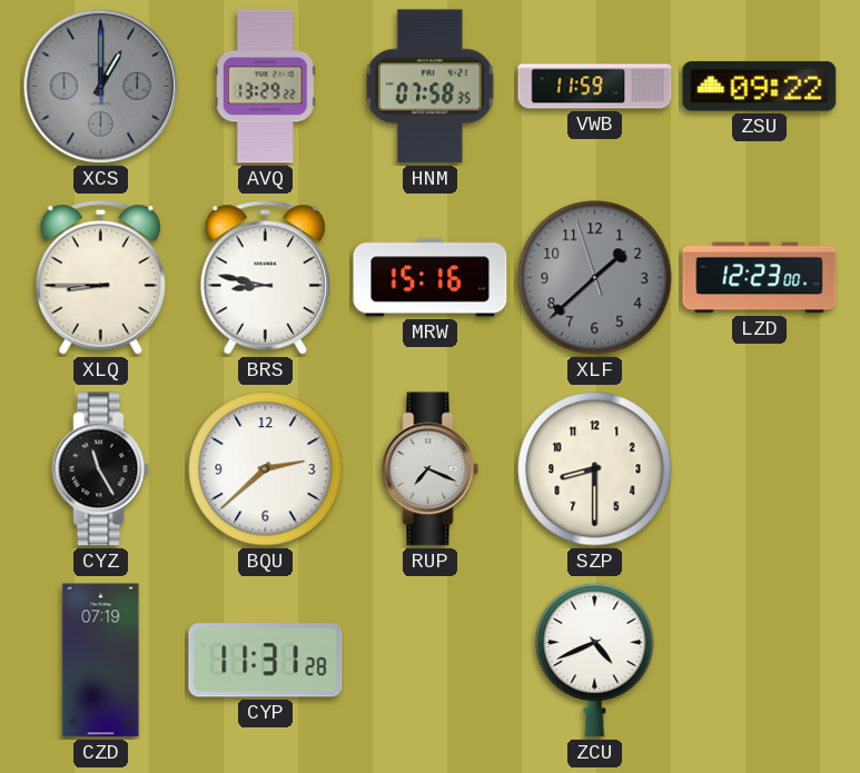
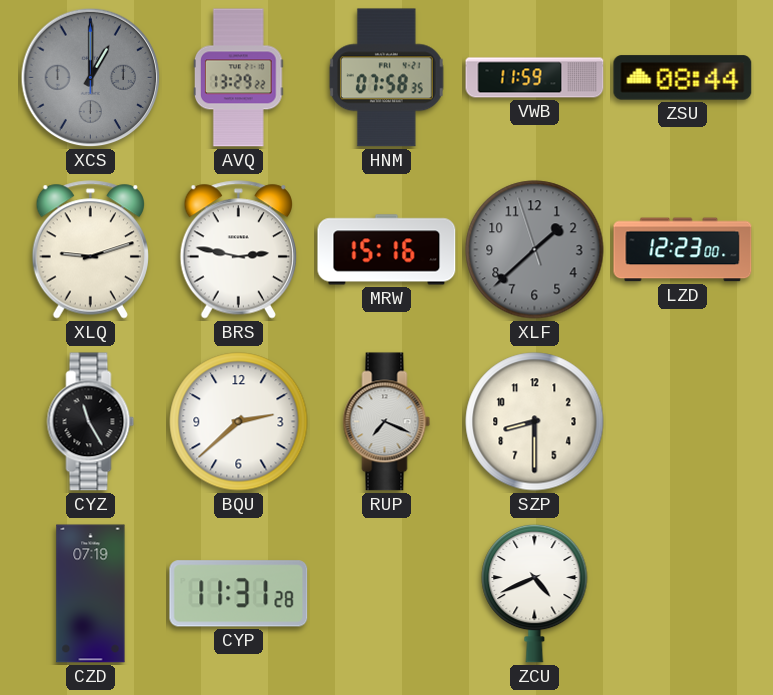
ZSU: 09:22 -> 08:44 (683, 78)
XLQ: 8:45 -> 9:12 (90, 250)
BRS: 8:47 -> 2:47 (238, 250)
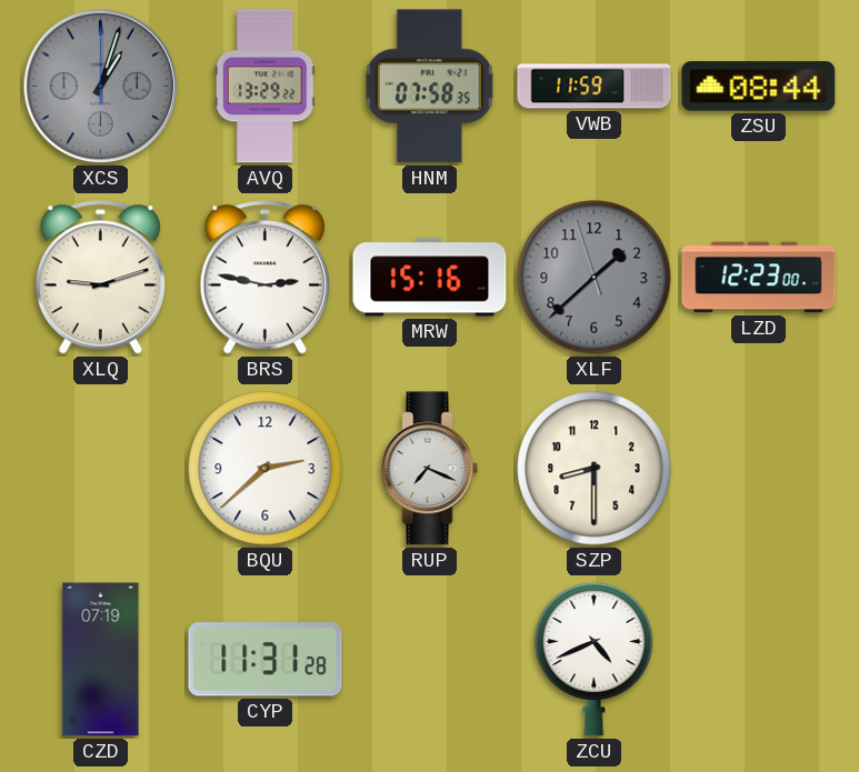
XCS: 1:00 -> 1:03 (101, 87)
CYZ: 11:25 -> none (91, 422)
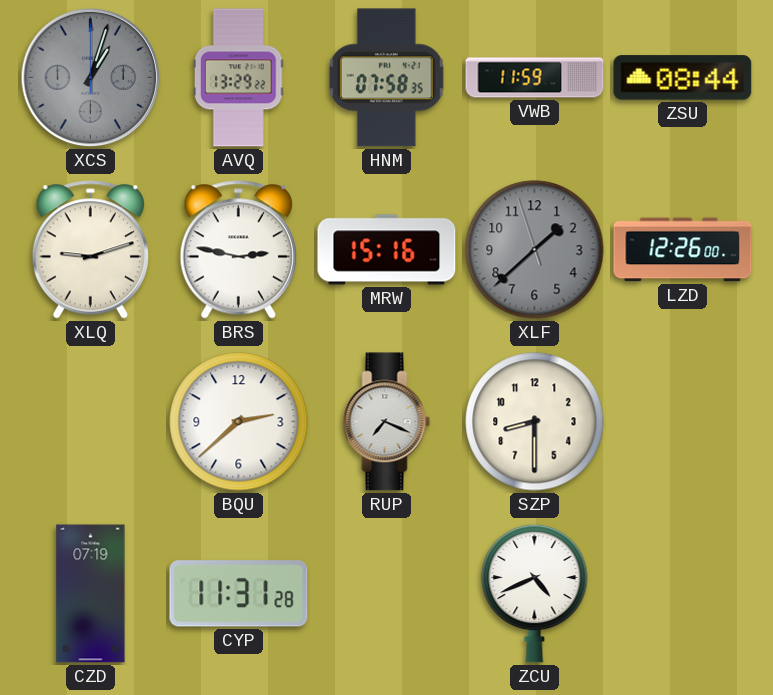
LZD: 12:23 -> 12:26 (683, 250)
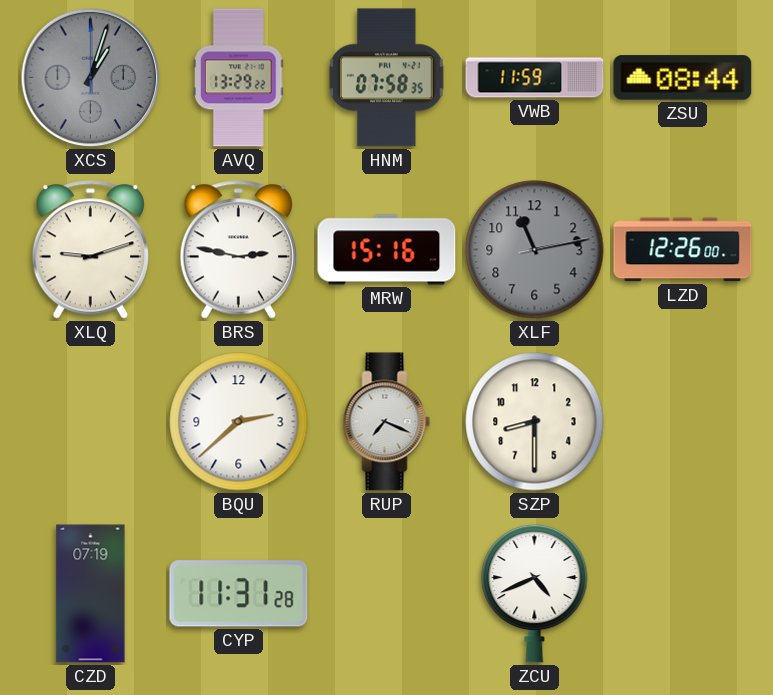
XLF: 1:37 -> 11:13 (535, 250)
